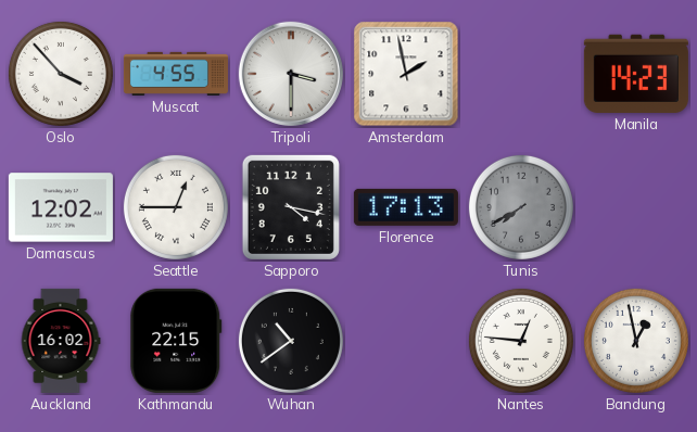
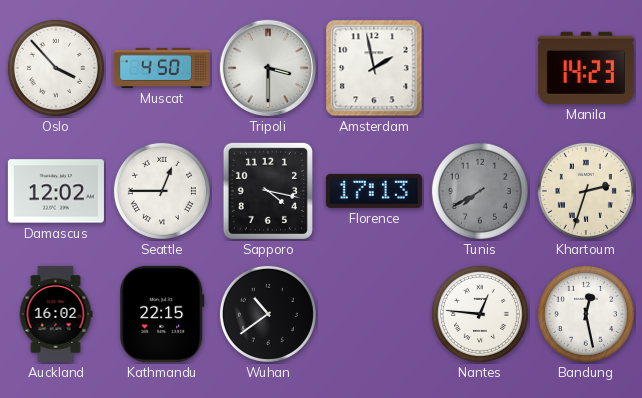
Muscat: 4:55 -> 4:50 (162, 68)
Khartoum: none -> 2:33 (586, 191)
Bandung: 12:58 -> 12:28 (586, 314)
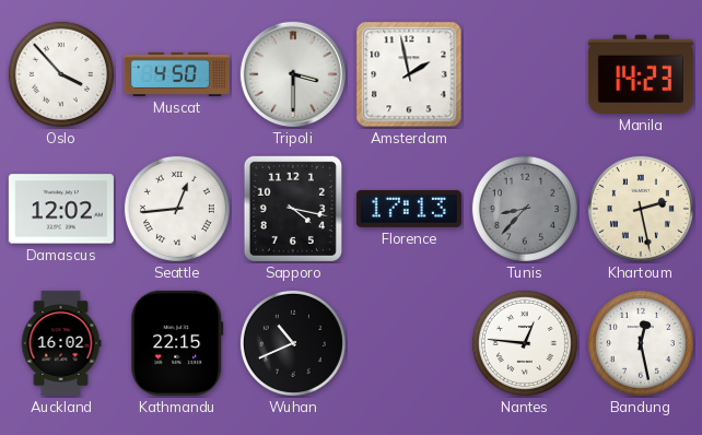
Seattle: 12:45 -> 12:44 (177, 209)
Tunis: 7:40 -> 8:37 (525, 209)
Khartoum: 2:33 -> 2:28 (641, 209)
Wuhan: 10:39 -> 10:41 (293, 343)
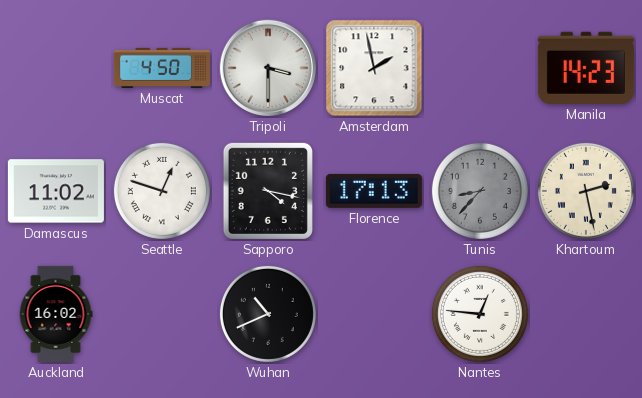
Oslo: 3:53 -> none (61, 74)
Damascus: 12:02 -> 11:02 (56, 191)
Seattle: 12:44 -> 12:48 (162, 191)
Kathmandu: 22:15 -> none (177, 343)
Bandung: 12:28 -> none (641, 343)
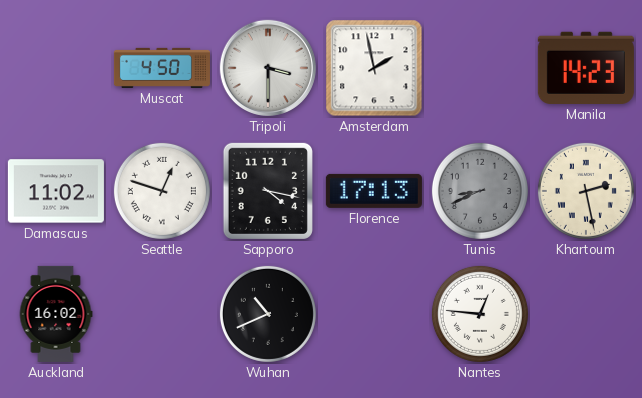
Tunis: 8:37 -> 8:41 (480, 191)
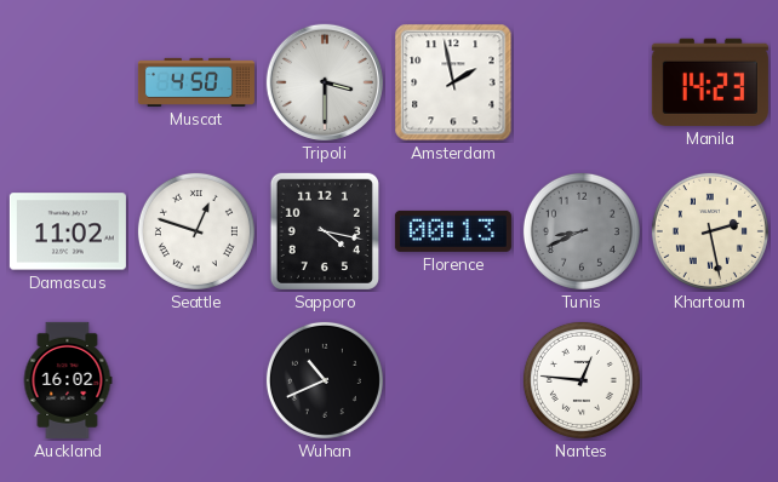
Florence: 17:13 -> 00:13 (453, 231)
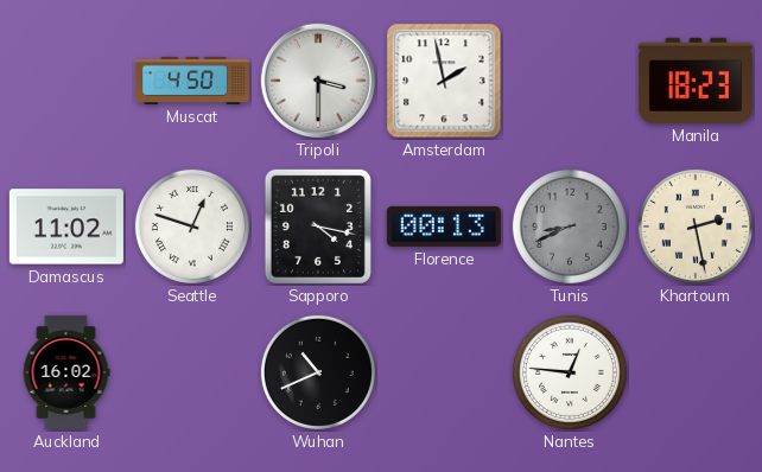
Manila: 14:23 -> 18:23 (696, 81)
